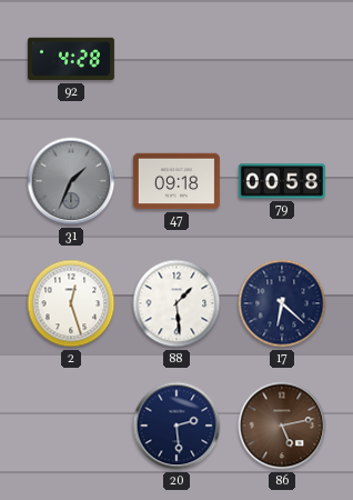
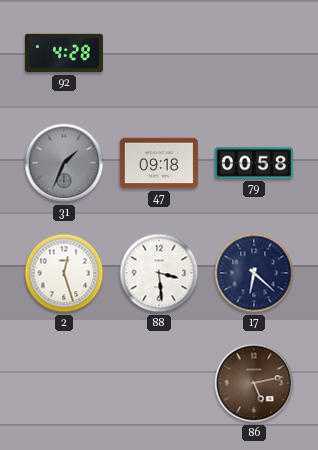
88: 1:29 -> 3:29 (159, 273)
20: 2:29 -> none (176, 426)
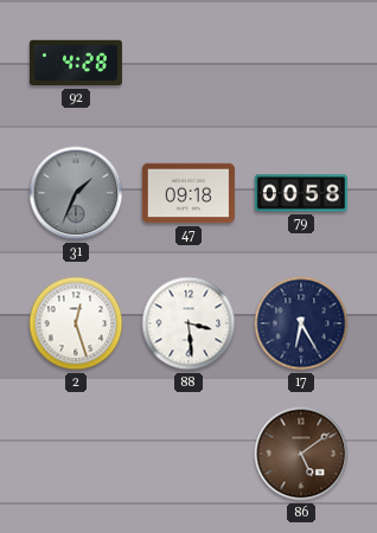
17: 6:22 -> 6:25 (301, 323)
86: 5:13 -> 5:09 (301, 454)
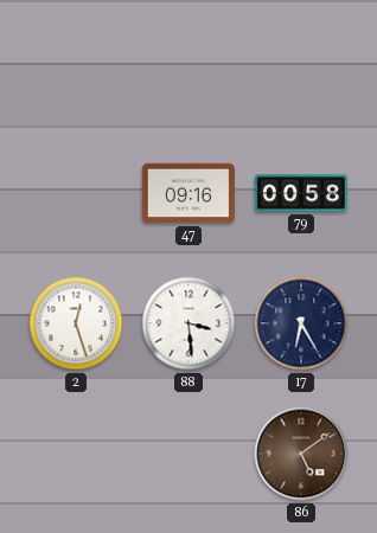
92: 4:28 -> none (76, 63)
31: 1:34 -> none (76, 193)
47: 09:18 -> 09:16 (188, 193)
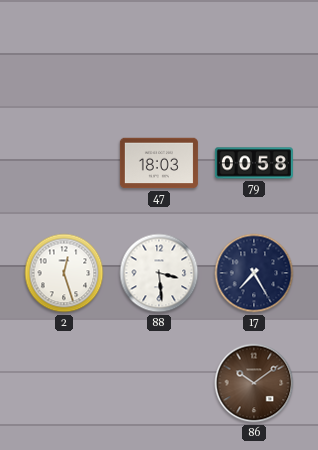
47: 09:16 -> 18:03 (159, 163)
17: 6:25 -> 7:25 (254, 273)
86: 5:09 -> 10:09 (254, 383)
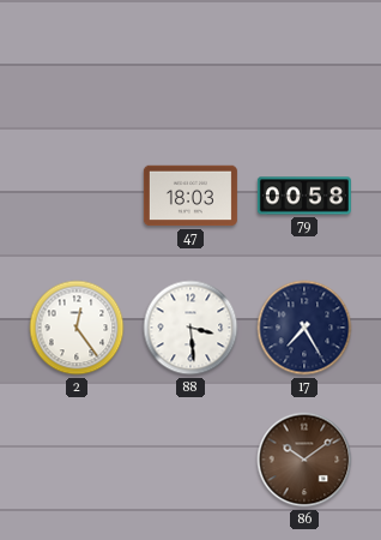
2: 12:27 -> 12:24 (77, 328)
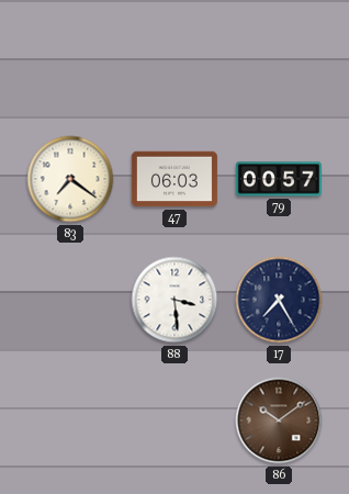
83: none -> 7:21 (70, 179)
47: 18:03 -> 06:03 (174, 179)
79: 00:58 -> 00:57 (279, 179)
2: 12:24 -> none (77, 328)
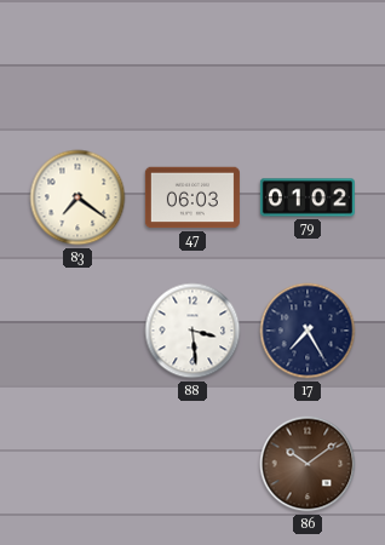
79: 00:57 -> 01:02 (308, 197)
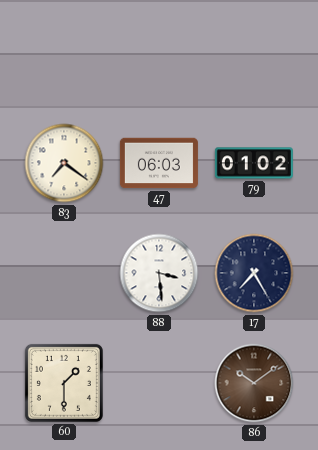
60: none -> 1:30 (64, 383)
